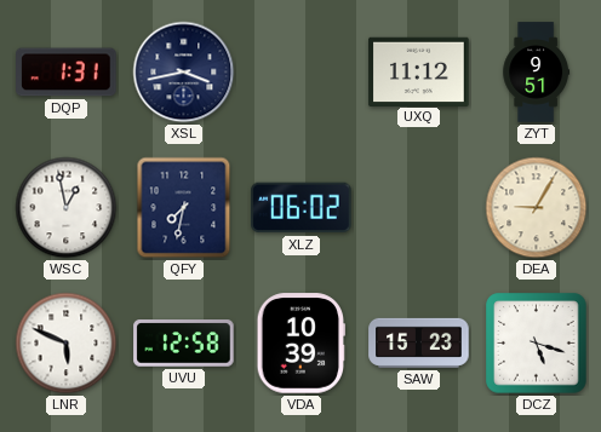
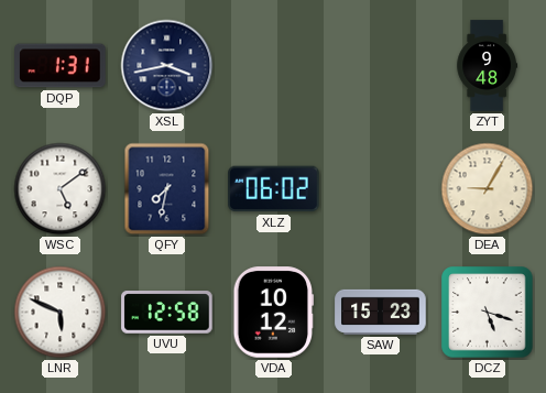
UXQ: 11:12 -> none (419, 71)
ZYT: 9:51 -> 9:48 (488, 66)
WSC: 12:58 -> 5:09 (61, 189)
VDA: 10:39 -> 10:12 (274, 313)
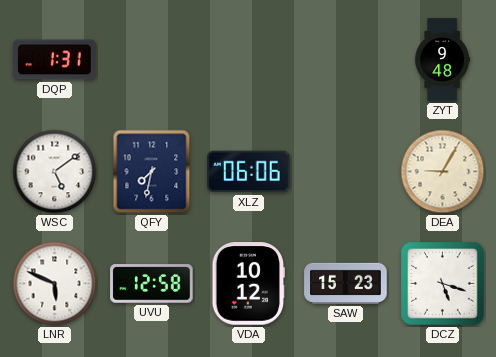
XSL: 3:43 -> none (167, 66)
XLZ: 06:02 -> 06:06 (249, 172)
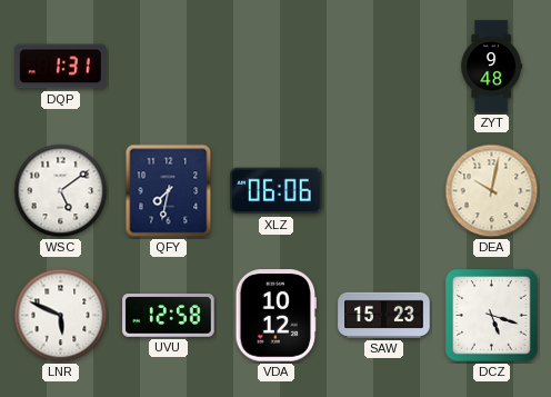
DEA: 9:05 -> 10:02 (492, 191)
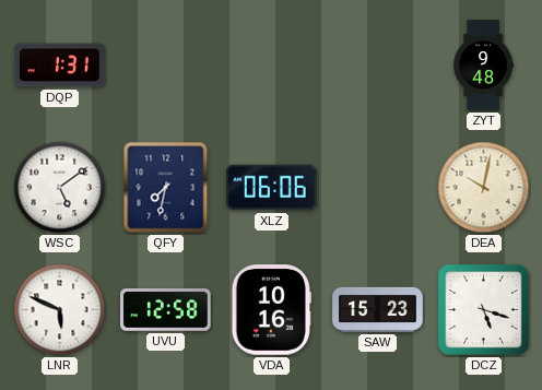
VDA: 10:12 -> 10:16 (272, 310)
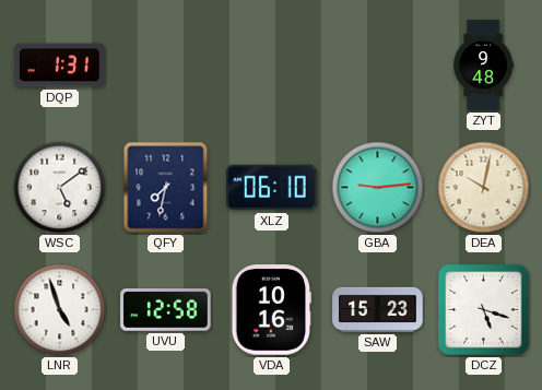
XLZ: 06:06 -> 06:10 (272, 188)
GBA: none -> 9:14 (378, 188)
LNR: 5:49 -> 4:57 (60, 310)
